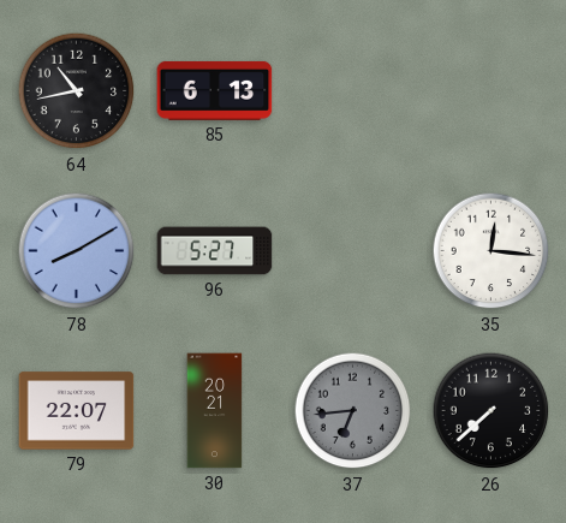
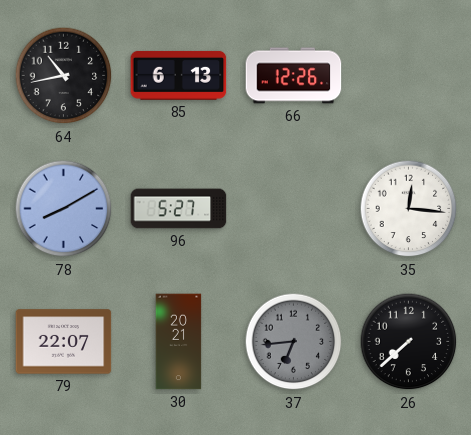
66: none -> 12:26 (294, 76)
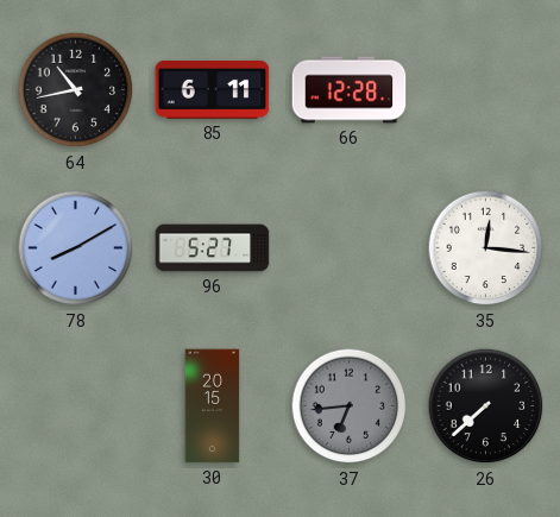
85: 6:13 -> 6:11 (213, 89)
66: 12:26 -> 12:28 (350, 90)
79: 22:07 -> none (64, 342)
30: 20:21 -> 20:15 (213, 406)
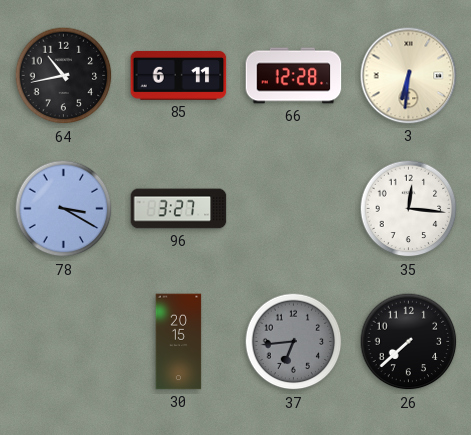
3: none -> 6:31 (409, 76)
78: 8:10 -> 3:20 (64, 209)
96: 5:27 -> 3:27 (179, 209)
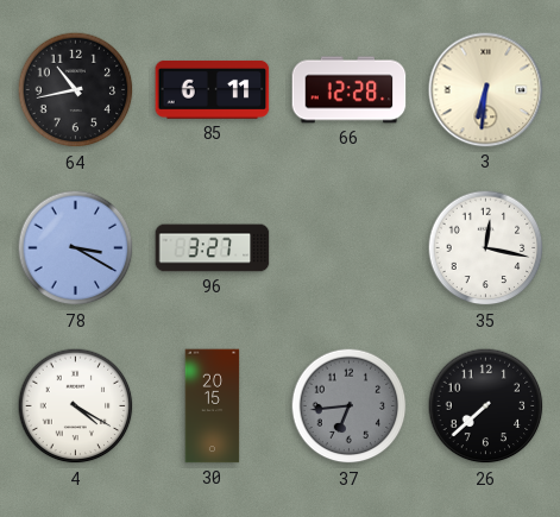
35: 12:16 -> 12:17 (486, 248)
4: none -> 4:20 (76, 406)
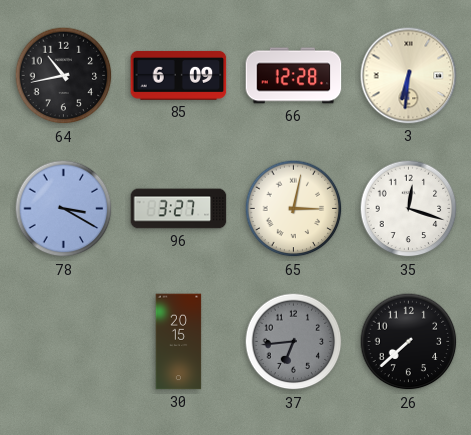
85: 6:11 -> 6:09 (179, 75)
65: none -> 3:02 (294, 209)
35: 12:17 -> 12:18 (409, 209)
4: 4:20 -> none (76, 406)
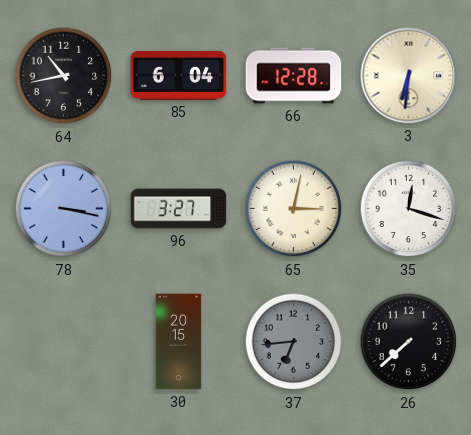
85: 6:09 -> 6:04 (179, 75)
78: 3:20 -> 3:17 (64, 209)
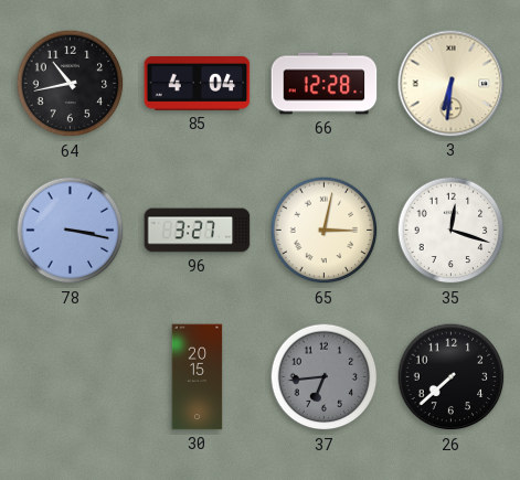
85: 6:04 -> 4:04 (198, 83)
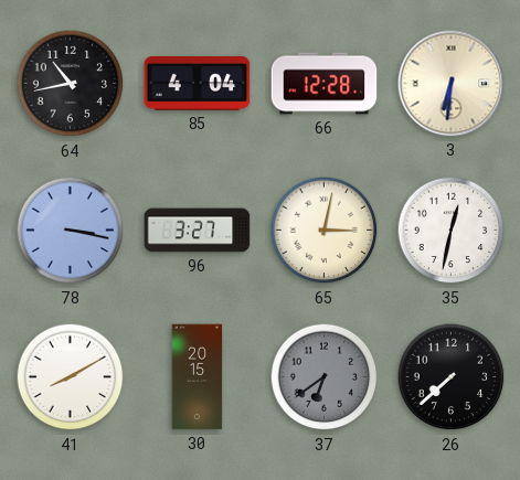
35: 12:18 -> 12:32 (452, 231)
41: none -> 8:10 (71, 377)
37: 6:44 -> 6:39 (325, 377)
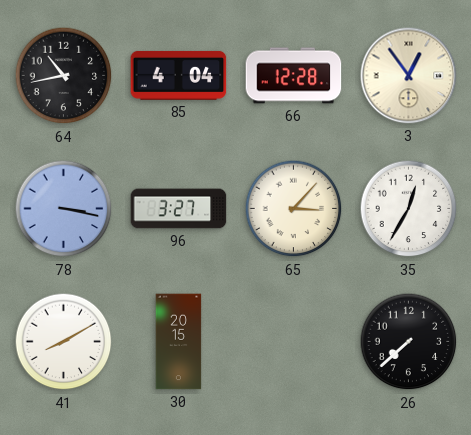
3: 6:31 -> 12:54 (409, 76)
65: 3:02 -> 3:07 (294, 209)
35: 12:32 -> 12:35 (409, 209)
37: 6:39 -> none (325, 377)
